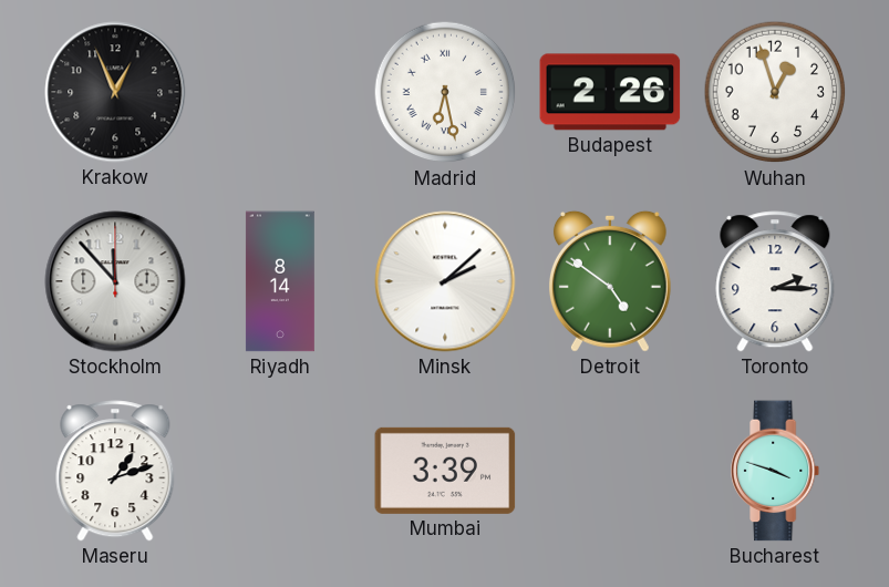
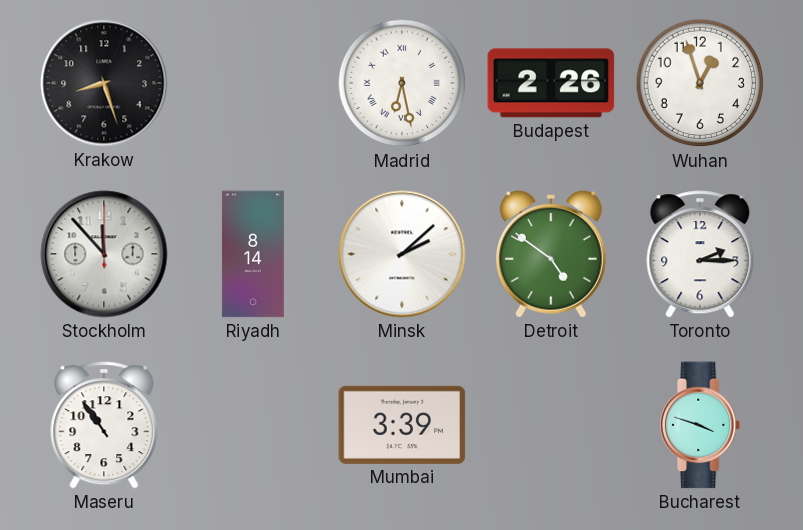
Krakow: 12:56 -> 8:27 (104, 83)
Maseru: 1:12 -> 10:54 (104, 425)
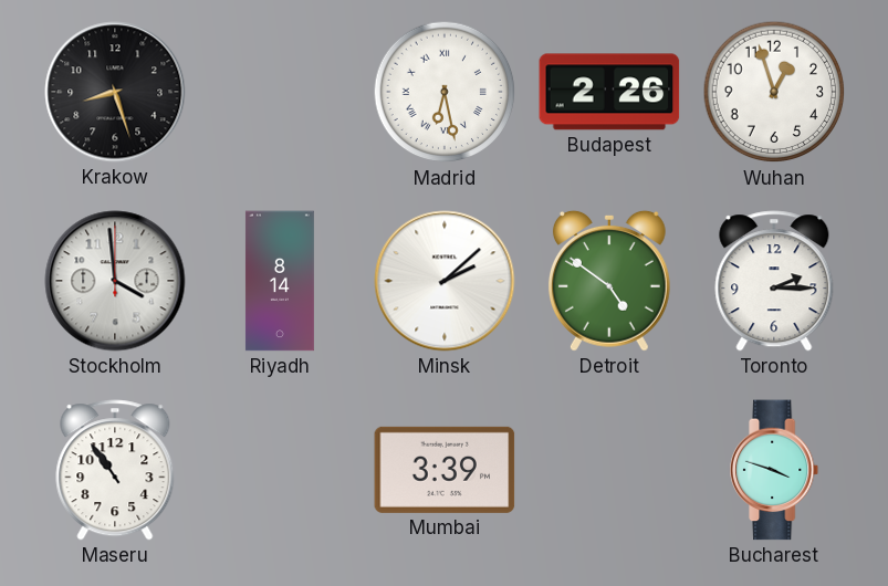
Stockholm: 11:53 -> 3:59 (115, 281)
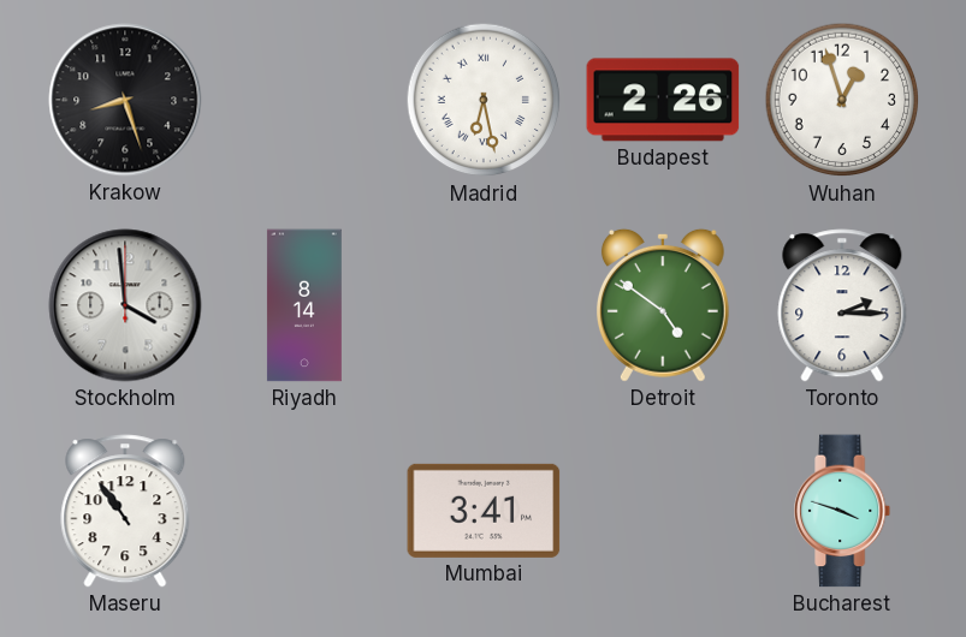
Minsk: 2:08 -> none (445, 281)
Mumbai: 3:39 -> 3:41 (484, 511)
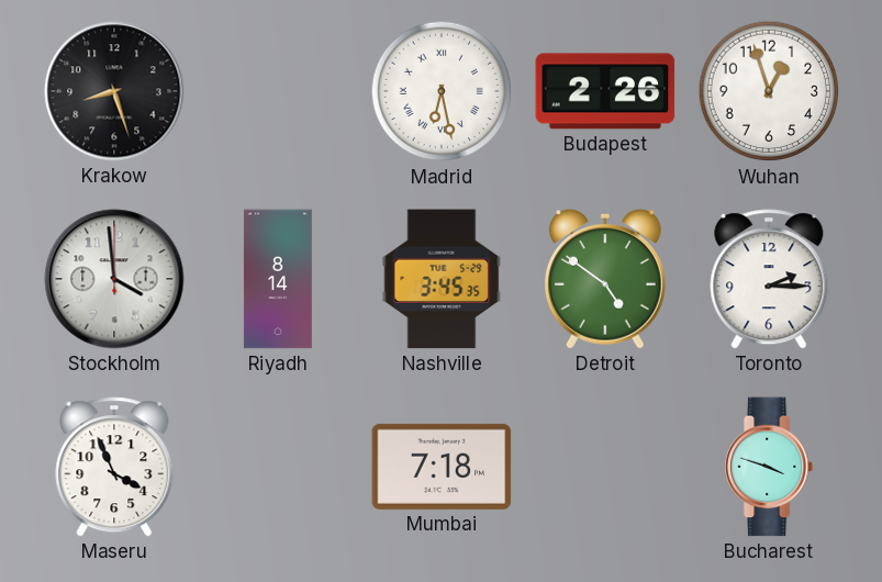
Nashville: none -> 3:45 (442, 279)
Maseru: 10:54 -> 3:56 (114, 467)
Mumbai: 3:41 -> 7:18 (442, 467)
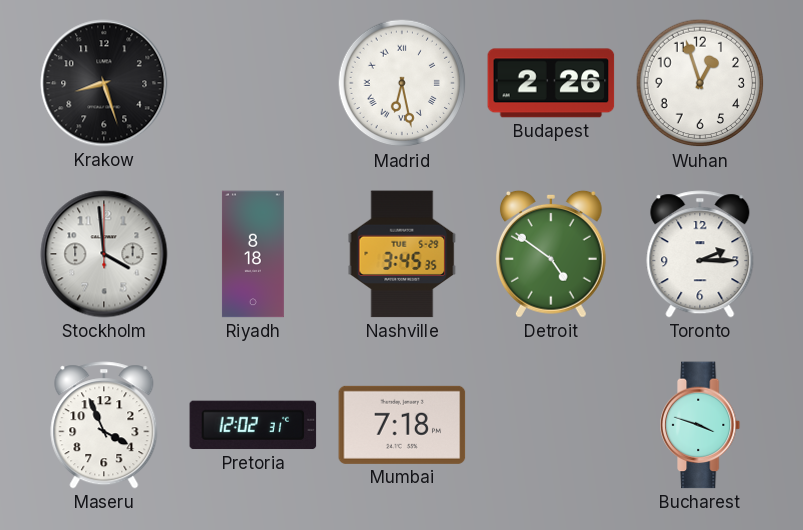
Riyadh: 8:14 -> 8:18 (253, 254)
Pretoria: none -> 12:02 (253, 425)
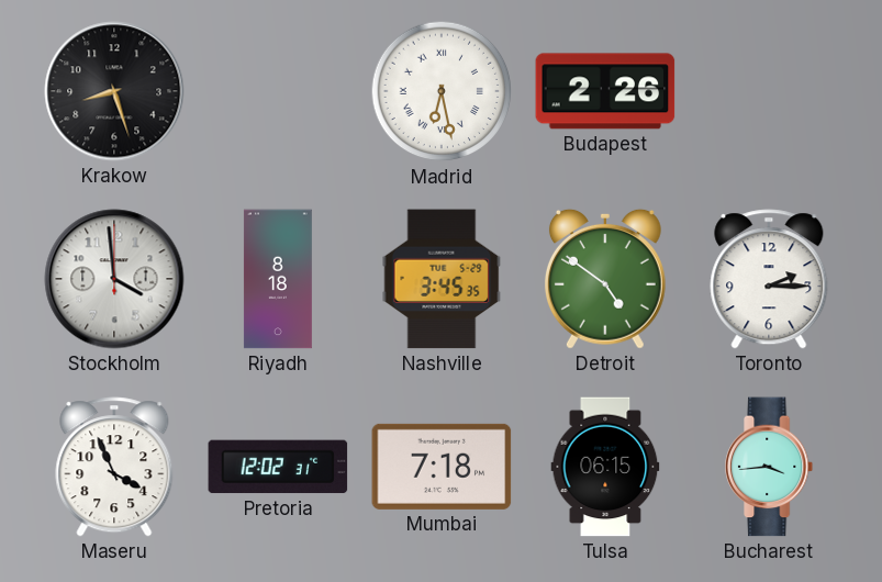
Wuhan: 12:57 -> none (700, 83)
Tulsa: none -> 06:15 (605, 467)
Bucharest: 3:48 -> 3:44 (770, 467)
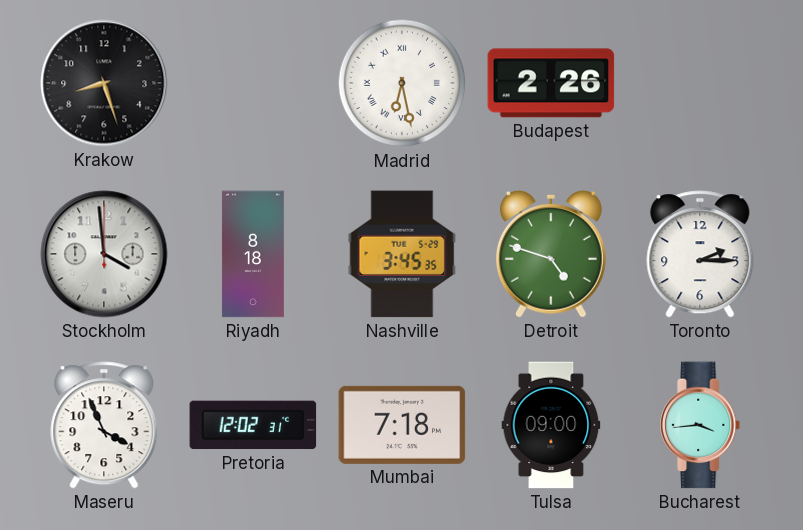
Detroit: 4:51 -> 4:48 (551, 254)
Tulsa: 06:15 -> 09:00 (551, 425)
